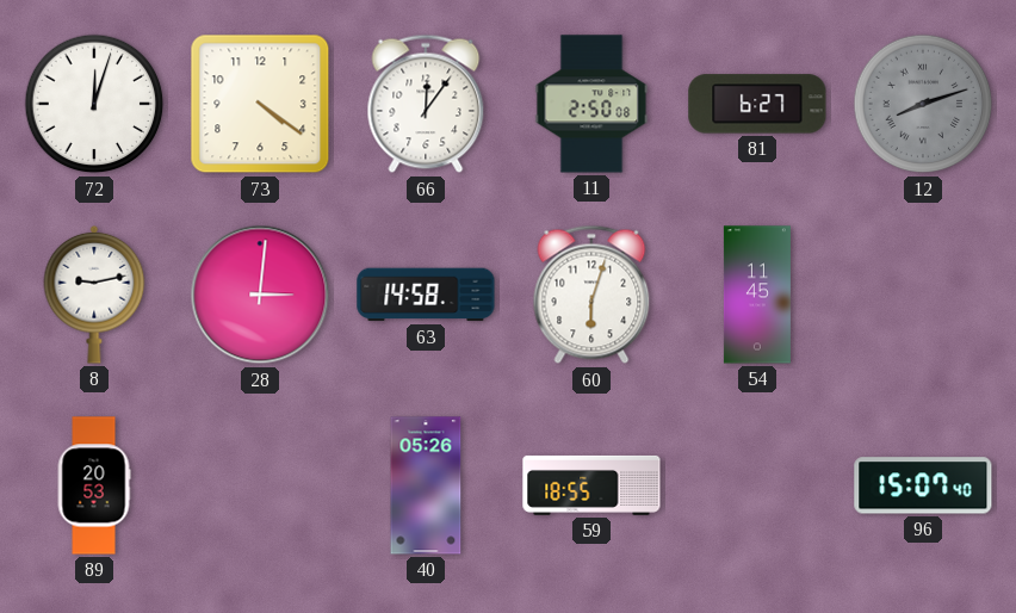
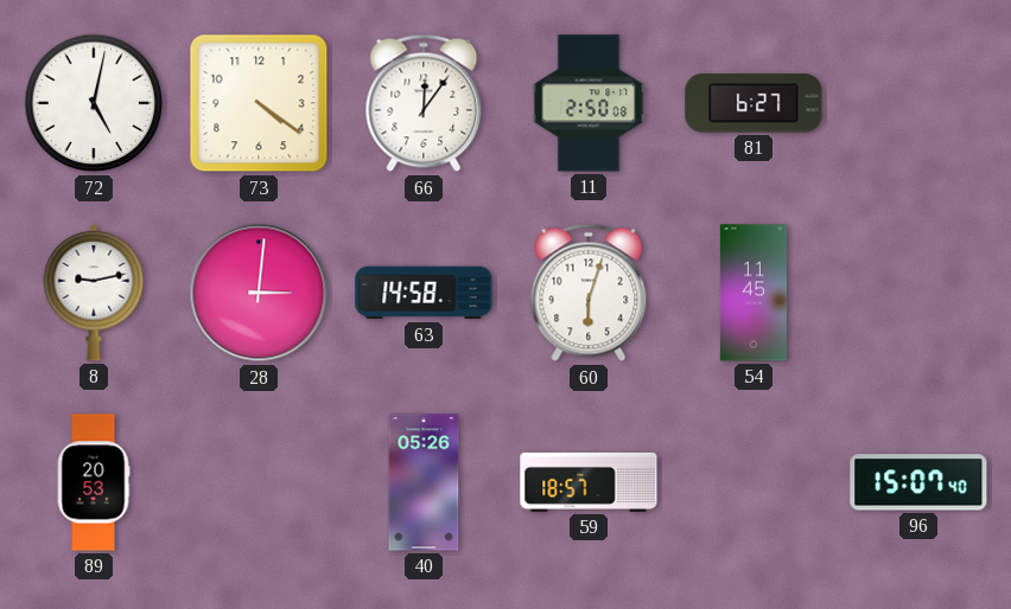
72: 12:03 -> 5:02 (94, 103)
12: 8:12 -> none (923, 104)
59: 18:55 -> 18:57 (589, 482)
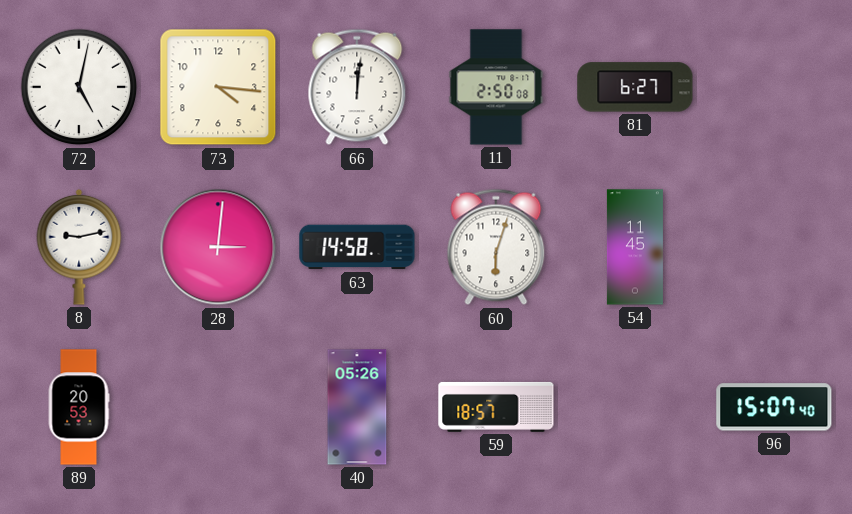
73: 4:21 -> 4:16 (218, 87)
66: 12:06 -> 12:01 (357, 87)
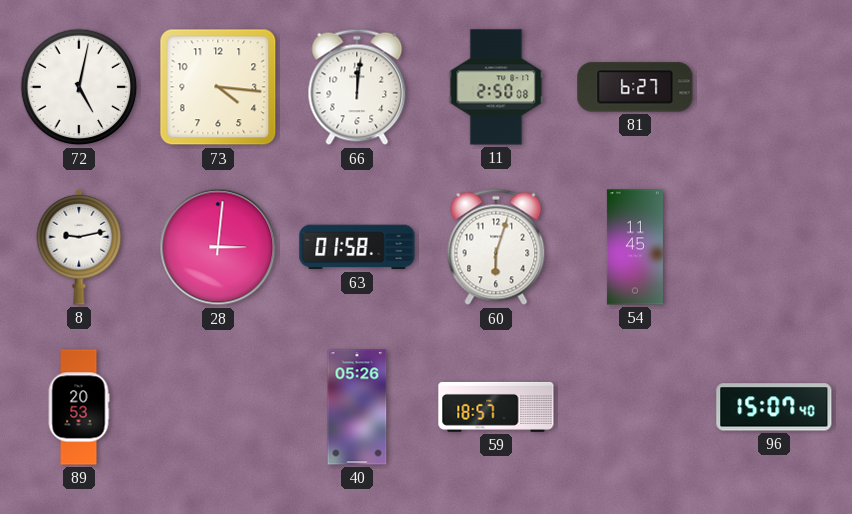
63: 14:58 -> 01:58 (357, 247)
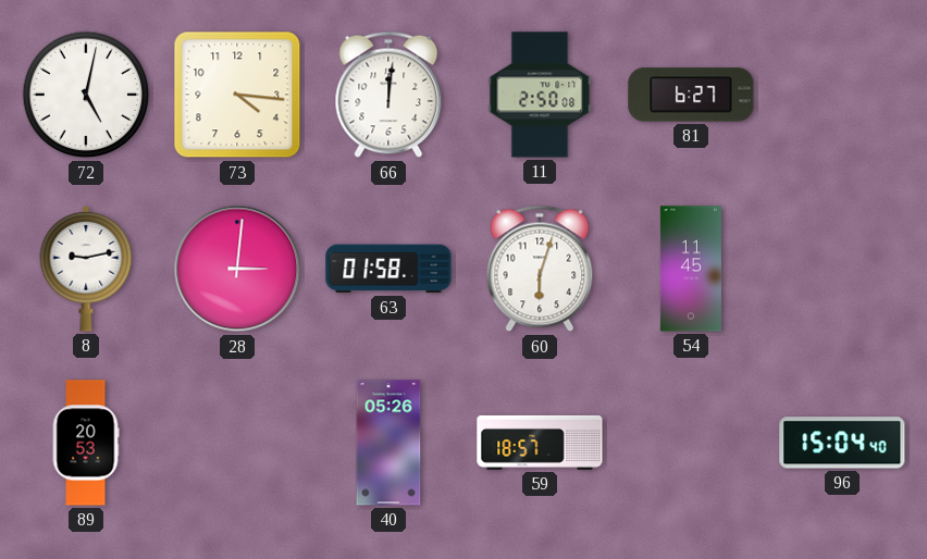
96: 15:07 -> 15:04 (842, 443)
